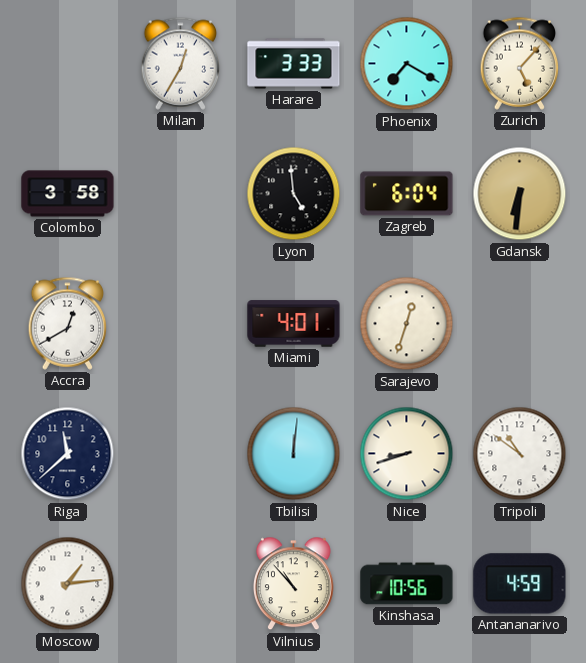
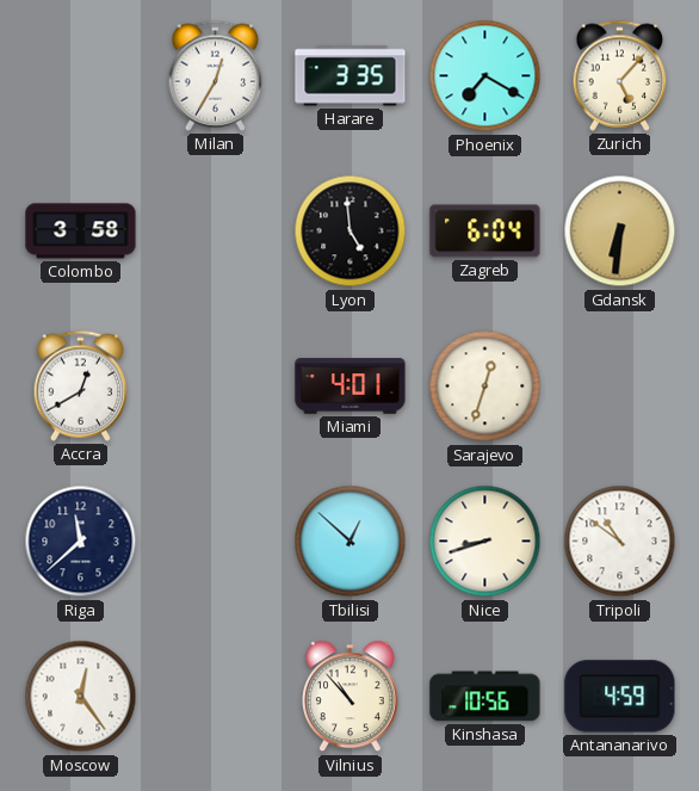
Harare: 3:33 -> 3:35 (351, 76)
Tbilisi: 12:01 -> 12:52 (351, 542)
Moscow: 1:14 -> 12:24 (81, 697)
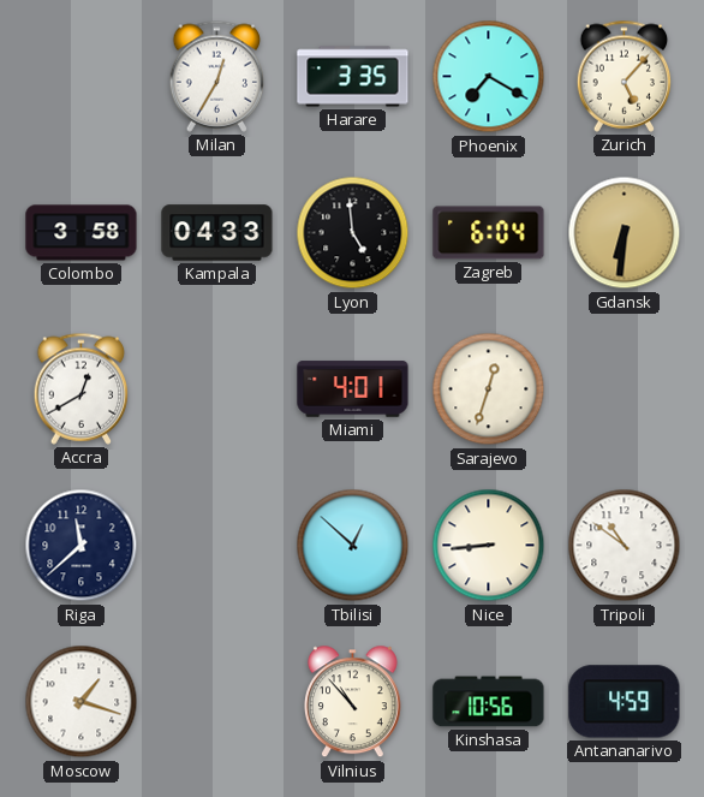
Kampala: none -> 04:33 (217, 233)
Nice: 8:42 -> 8:44 (489, 546)
Moscow: 12:24 -> 1:18 (82, 702)
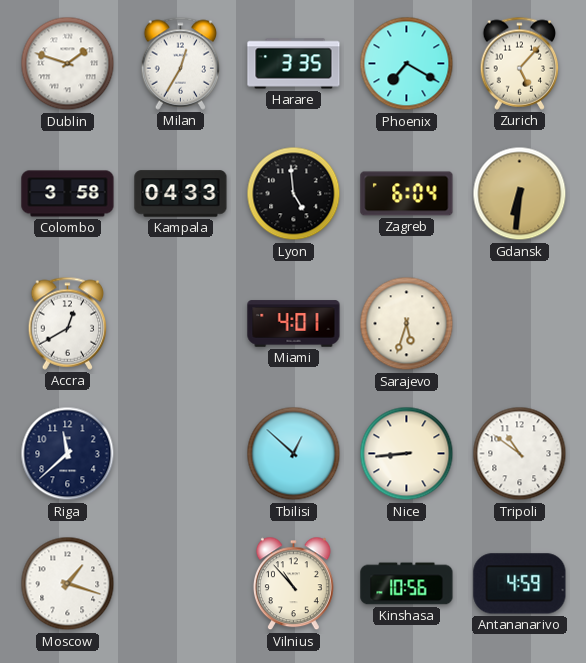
Dublin: none -> 1:48 (68, 64)
Sarajevo: 12:33 -> 5:33 (407, 324)
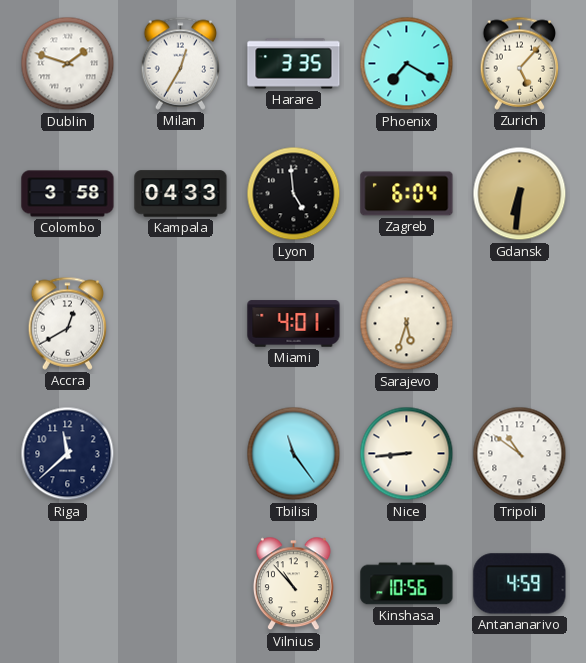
Tbilisi: 12:52 -> 11:24 (294, 454)
Moscow: 1:18 -> none (68, 584)
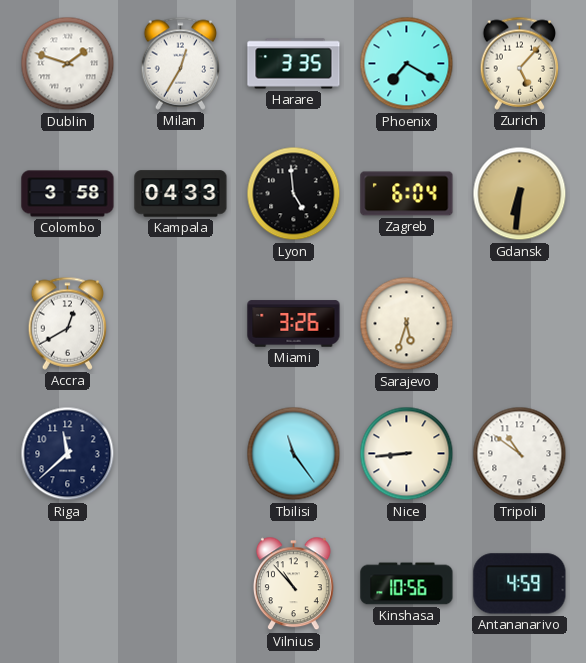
Miami: 4:01 -> 3:26 (294, 324)
